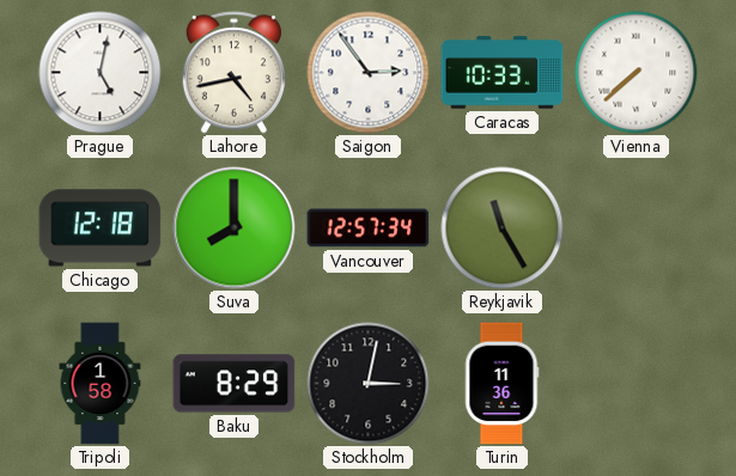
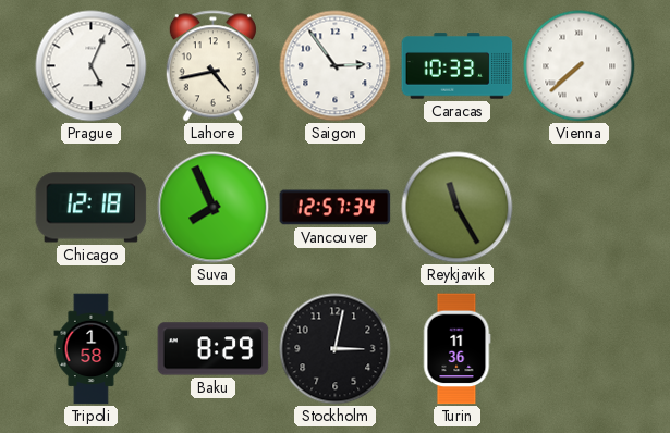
Prague: 5:02 -> 5:04 (92, 66)
Suva: 8:00 -> 7:56 (214, 208)
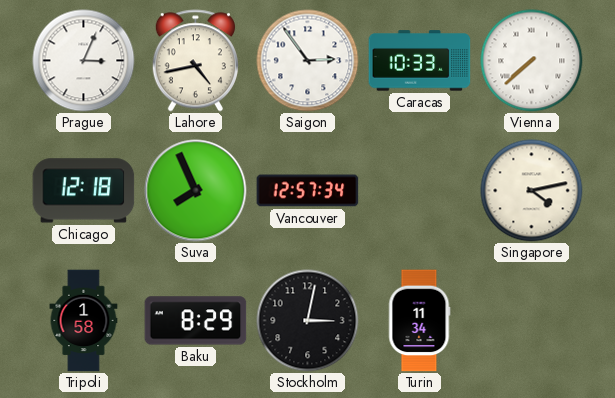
Prague: 5:04 -> 3:04 (84, 61)
Reykjavik: 11:25 -> none (458, 208)
Singapore: none -> 4:13 (532, 191)
Turin: 11:36 -> 11:34 (419, 321)
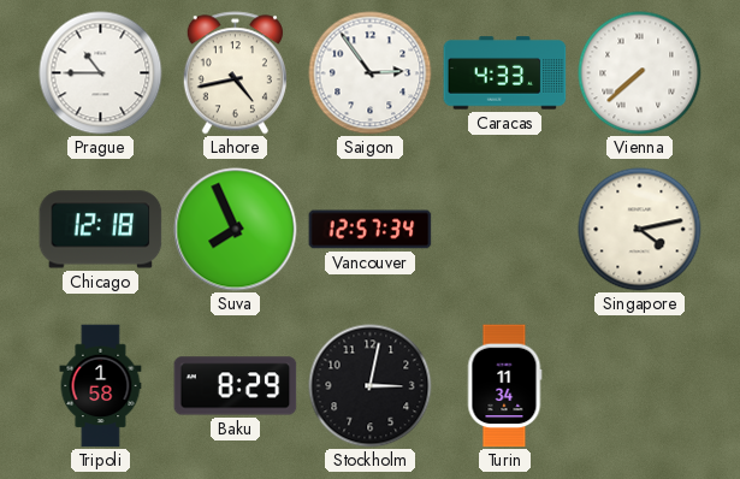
Prague: 3:04 -> 10:45 (101, 73)
Caracas: 10:33 -> 4:33 (505, 73)
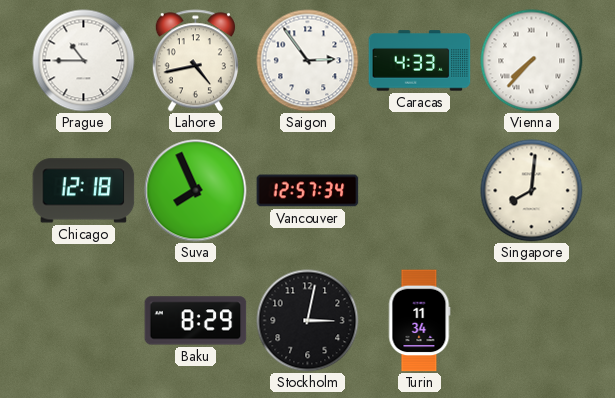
Vienna: 7:38 -> 7:37 (532, 61)
Singapore: 4:13 -> 8:01 (532, 191)
Tripoli: 1:58 -> none (101, 386)
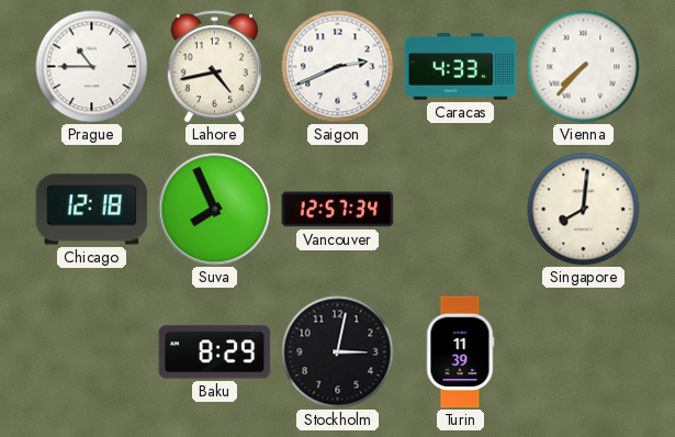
Saigon: 2:54 -> 2:41 (338, 67)
Turin: 11:34 -> 11:39 (460, 352)
